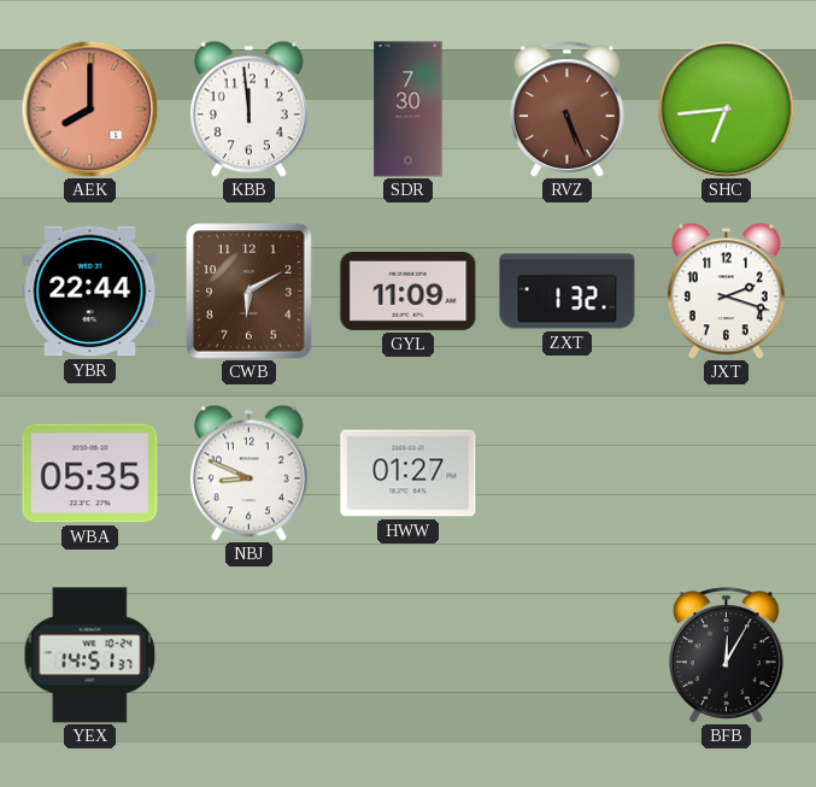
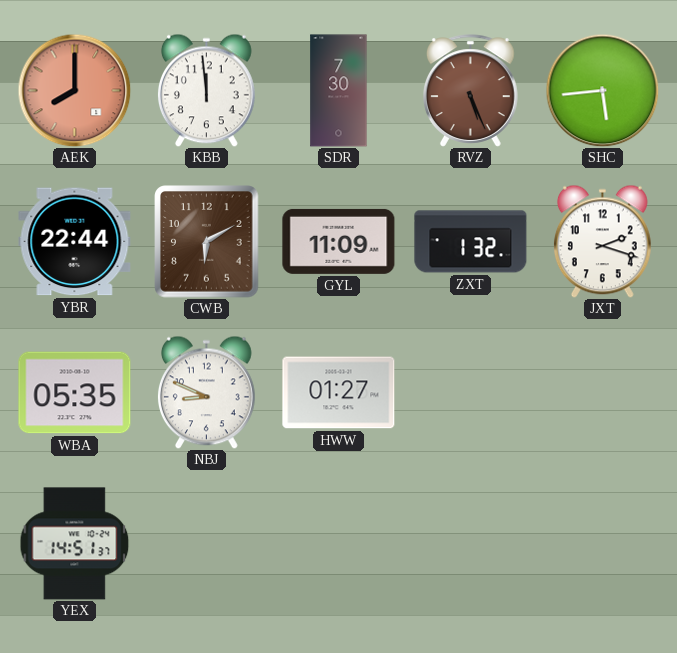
SHC: 6:44 -> 5:44 (602, 90)
BFB: 12:05 -> none (726, 656)
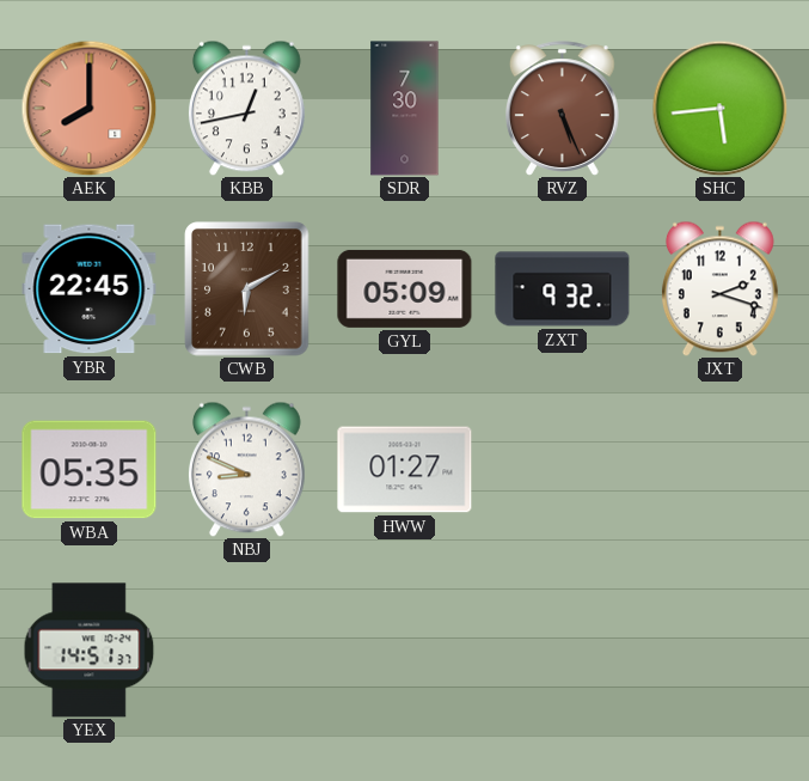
KBB: 11:59 -> 12:43 (246, 108)
YBR: 22:44 -> 22:45 (90, 289)
GYL: 11:09 -> 05:09 (405, 288)
ZXT: 1:32 -> 9:32 (563, 289)
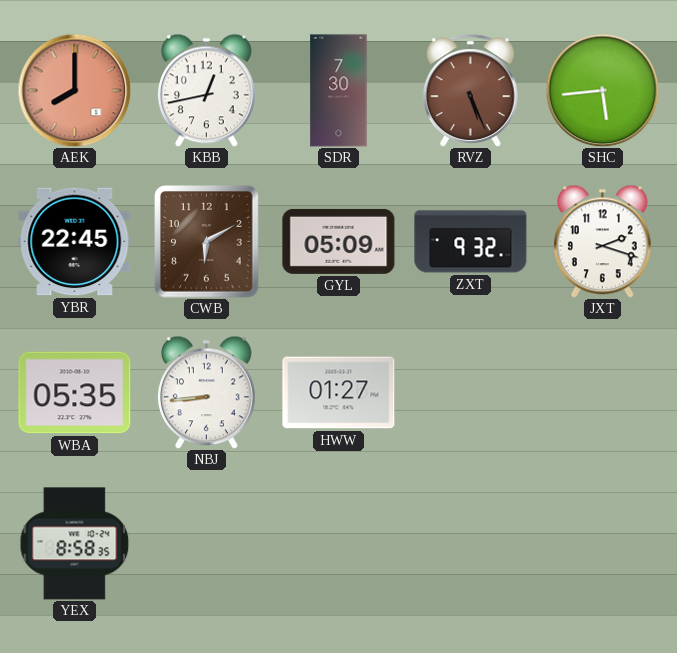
NBJ: 8:49 -> 8:44 (206, 392)
YEX: 14:51 -> 8:58 (75, 544)
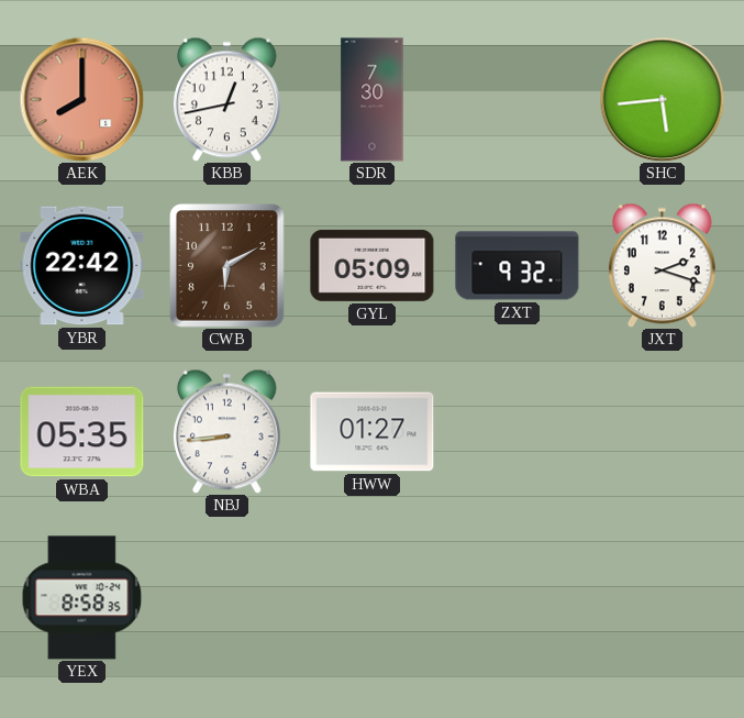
RVZ: 5:26 -> none (470, 91)
YBR: 22:45 -> 22:42 (82, 266)
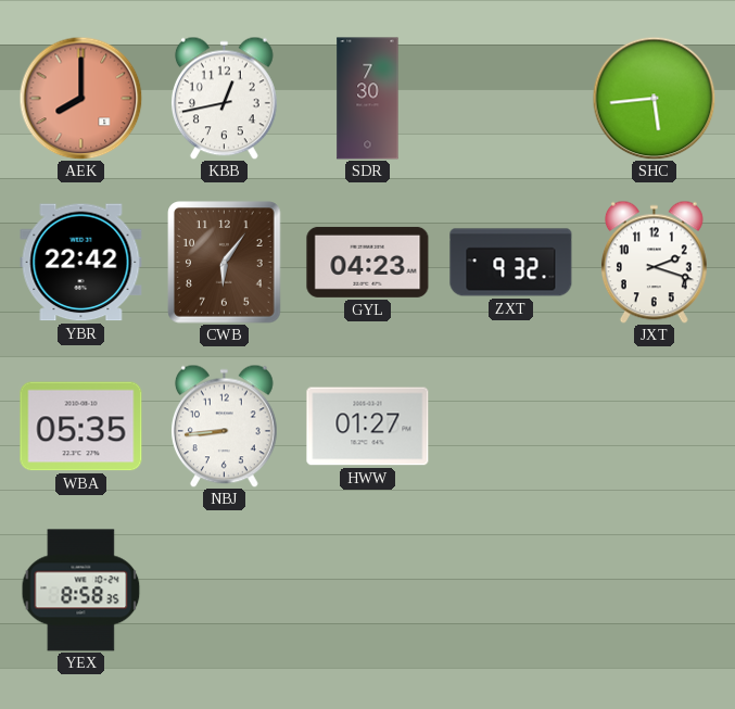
CWB: 6:10 -> 6:06 (225, 263)
GYL: 05:09 -> 04:23 (368, 262)
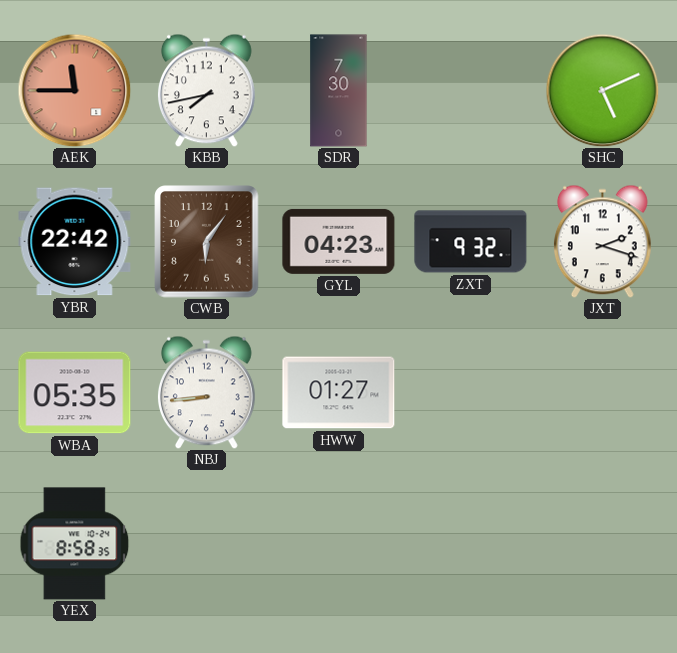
AEK: 8:00 -> 11:45 (74, 90)
KBB: 12:43 -> 7:43 (206, 90)
SHC: 5:44 -> 5:11 (602, 90)
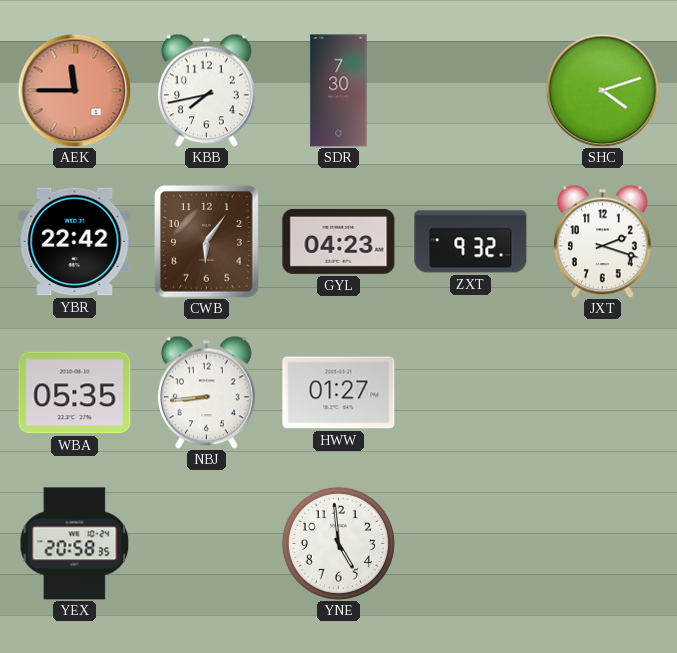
SHC: 5:11 -> 4:12 (602, 90)
YEX: 8:58 -> 20:58 (75, 544)
YNE: none -> 4:59 (338, 543)
